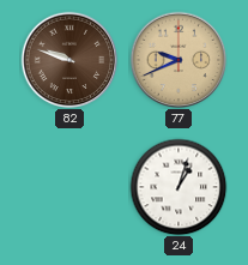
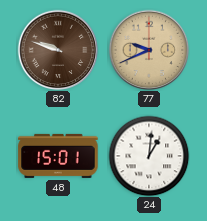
48: none -> 15:01 (58, 156)
24: 1:03 -> 1:01 (149, 156)
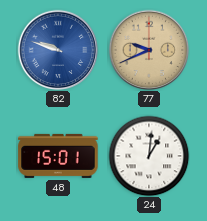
82 dial: brown -> blue (58, 50)
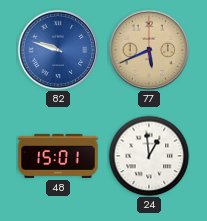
77: 9:41 -> 5:41 (149, 50)
24: 1:01 -> 12:59 (149, 156)
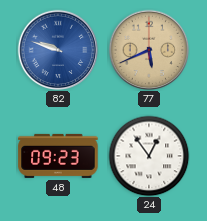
48: 15:01 -> 09:23 (58, 156)
24: 12:59 -> 12:54 (149, 156)
